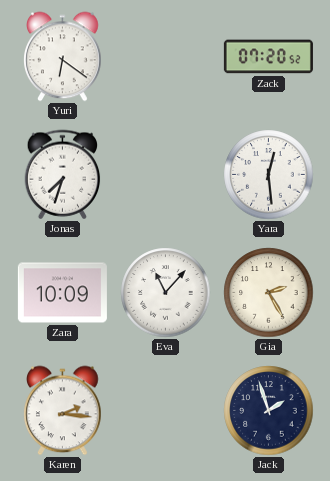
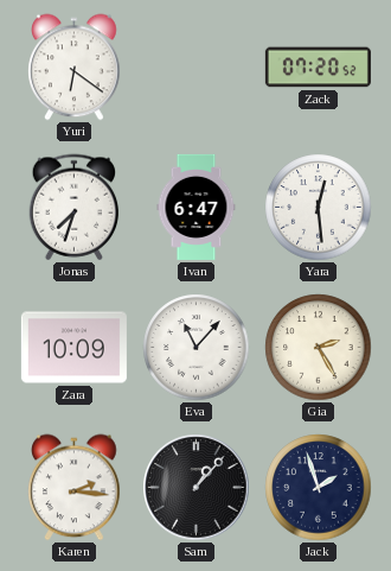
Ivan: none -> 6:47 (197, 207)
Sam: none -> 1:07 (197, 488)
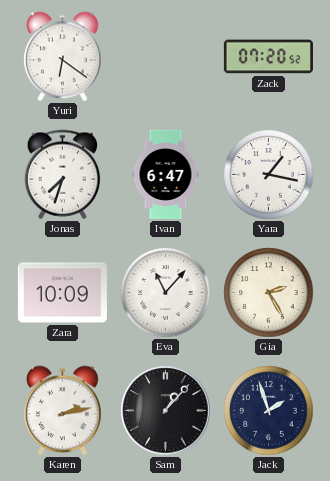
Yara: 12:29 -> 1:17 (269, 175)
Karen: 2:16 -> 2:13 (63, 411)
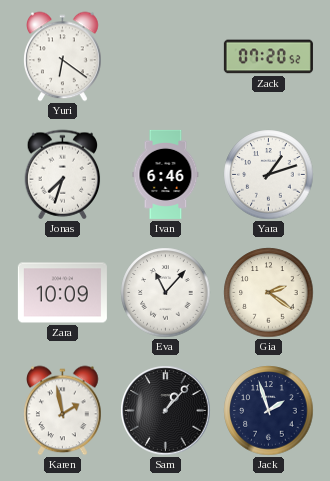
Ivan: 6:47 -> 6:46 (166, 174)
Yara: 1:17 -> 1:12 (269, 175)
Gia: 2:25 -> 2:21 (269, 293)
Karen: 2:13 -> 1:58 (63, 411)
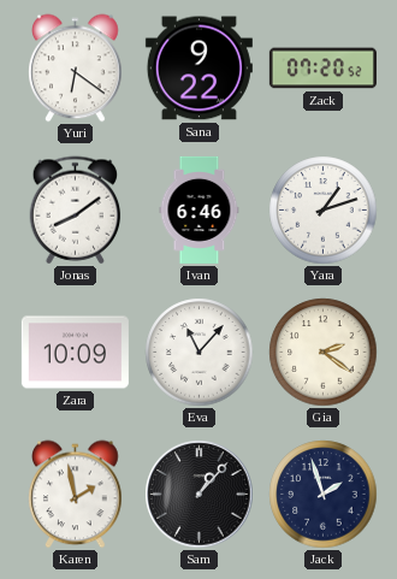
Sana: none -> 9:22 (198, 69)
Jonas: 7:33 -> 8:09 (76, 211)
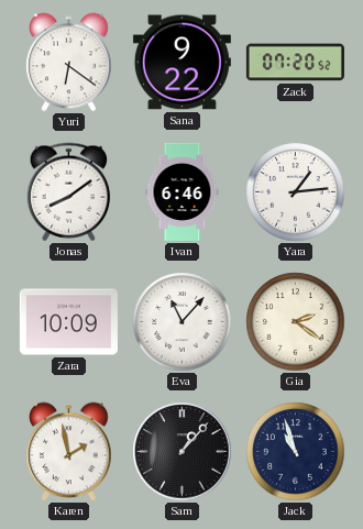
Yara: 1:12 -> 1:14 (296, 192)
Jack: 1:57 -> 10:57 (296, 452)
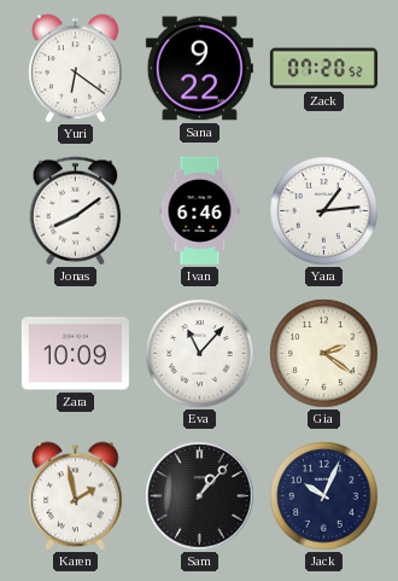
Jack: 10:57 -> 10:04 (324, 496)
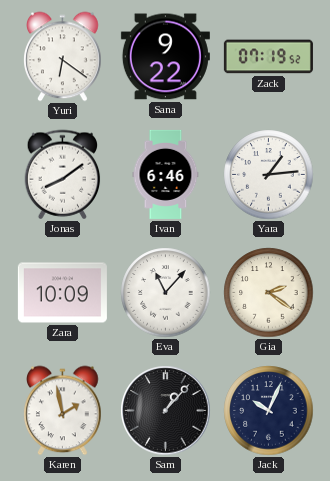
Zack: 07:20 -> 07:19 (268, 57)
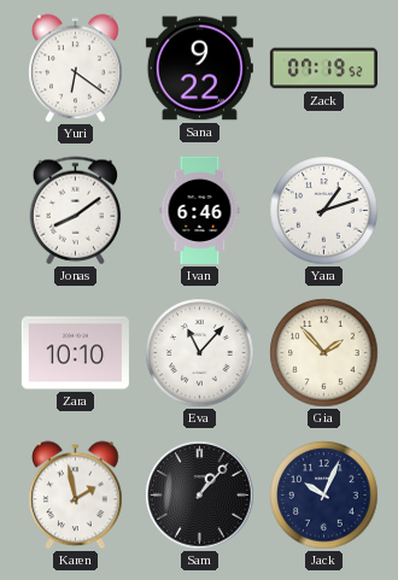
Yara: 1:14 -> 1:12 (324, 211)
Zara: 10:09 -> 10:10 (75, 353)
Gia: 2:21 -> 1:53 (324, 353)
